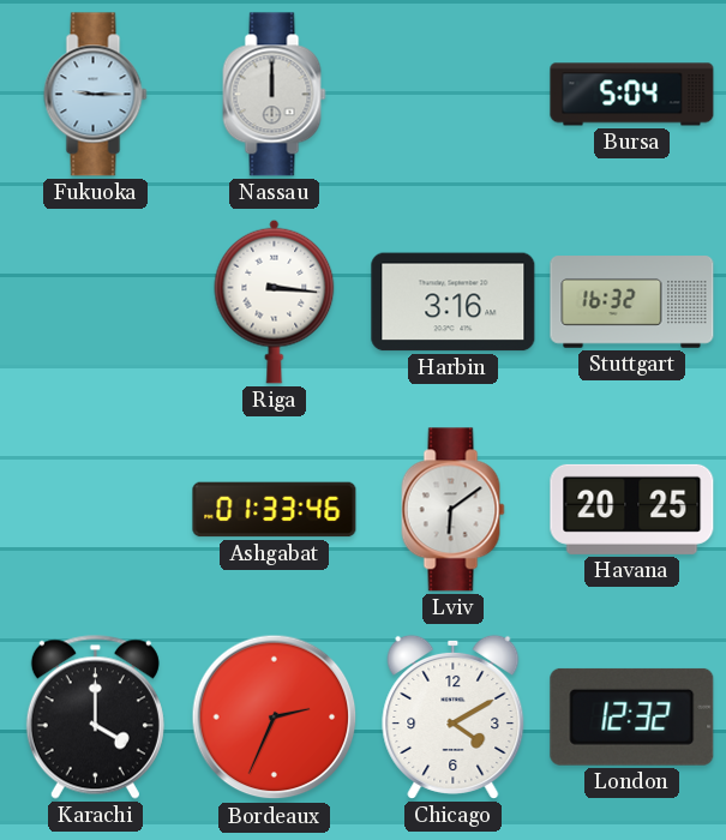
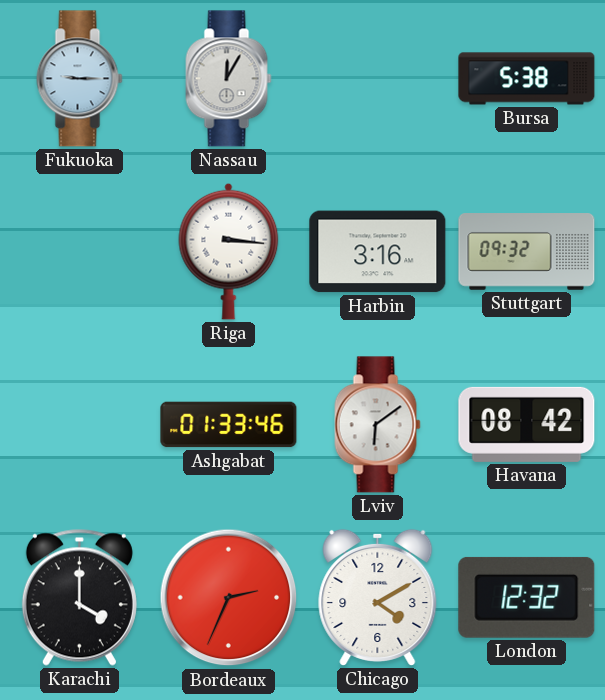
Nassau: 12:00 -> 12:05 (229, 79)
Bursa: 5:04 -> 5:38 (527, 79)
Stuttgart: 16:32 -> 09:32 (527, 252)
Havana: 20:25 -> 08:42 (527, 424)
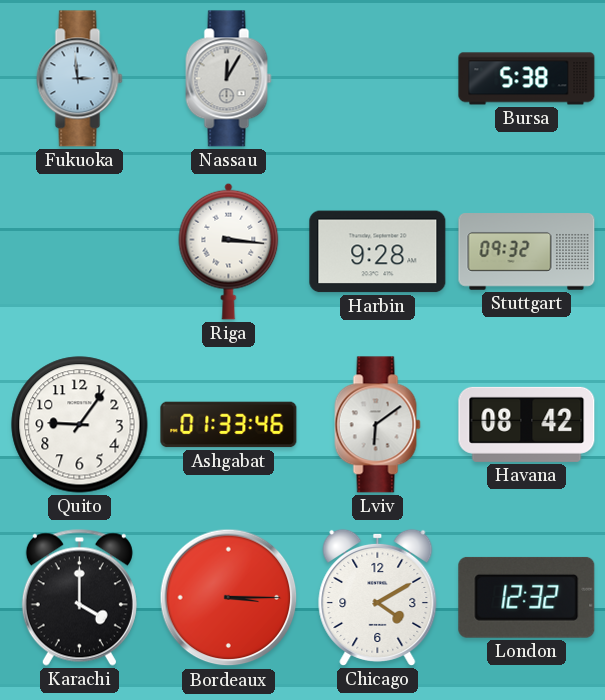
Fukuoka: 9:15 -> 2:59 (80, 79)
Harbin: 3:16 -> 9:28 (378, 252)
Quito: none -> 9:06 (80, 425)
Bordeaux: 2:34 -> 3:15 (229, 598)
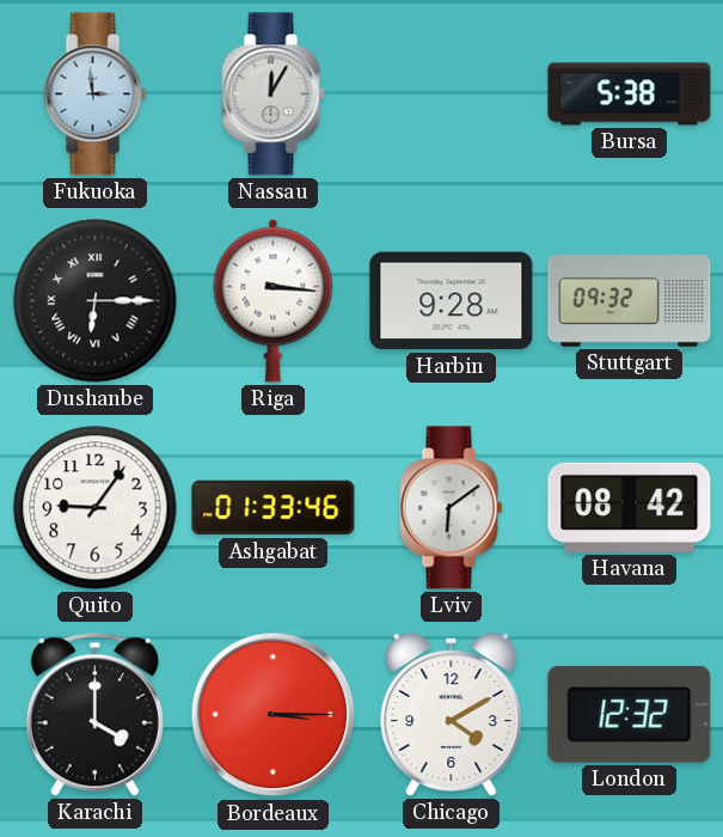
Dushanbe: none -> 6:15 (96, 301)
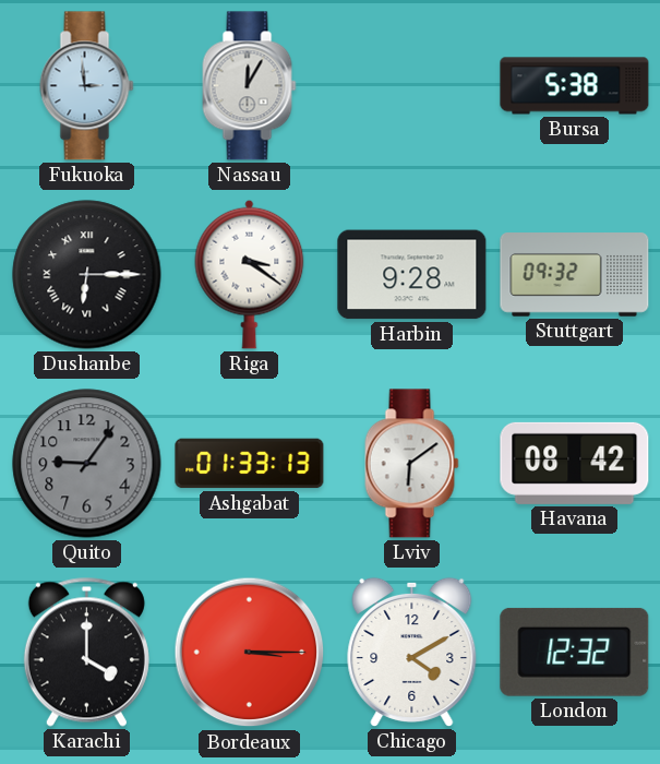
Riga: 3:16 -> 3:21 (250, 274)
Quito dial: white -> grey (87, 464)
Ashgabat: 01:33:46 -> 01:33:13 (250, 464)
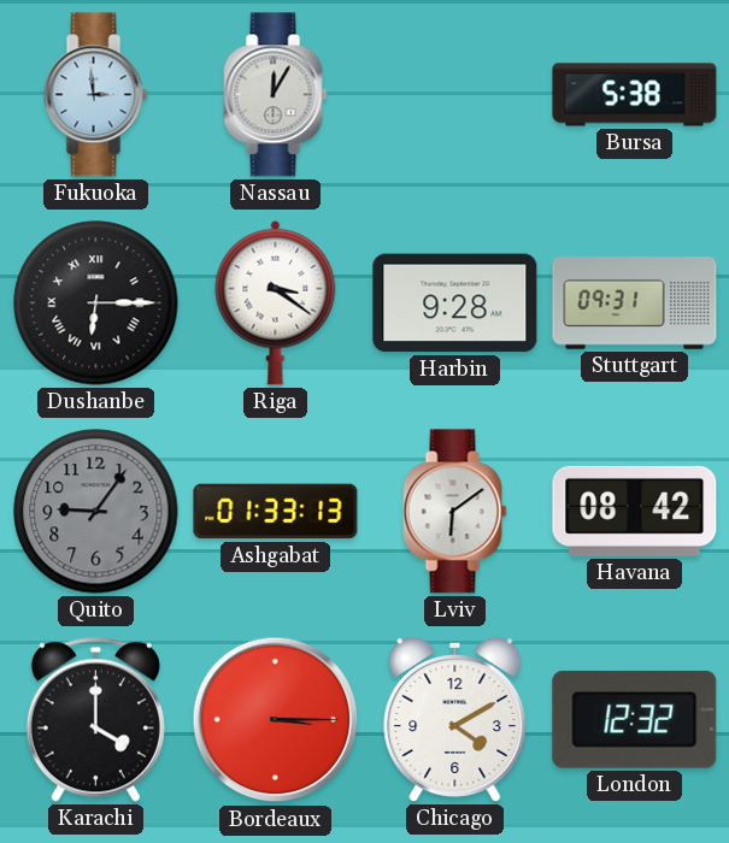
Stuttgart: 09:32 -> 09:31 (635, 303)
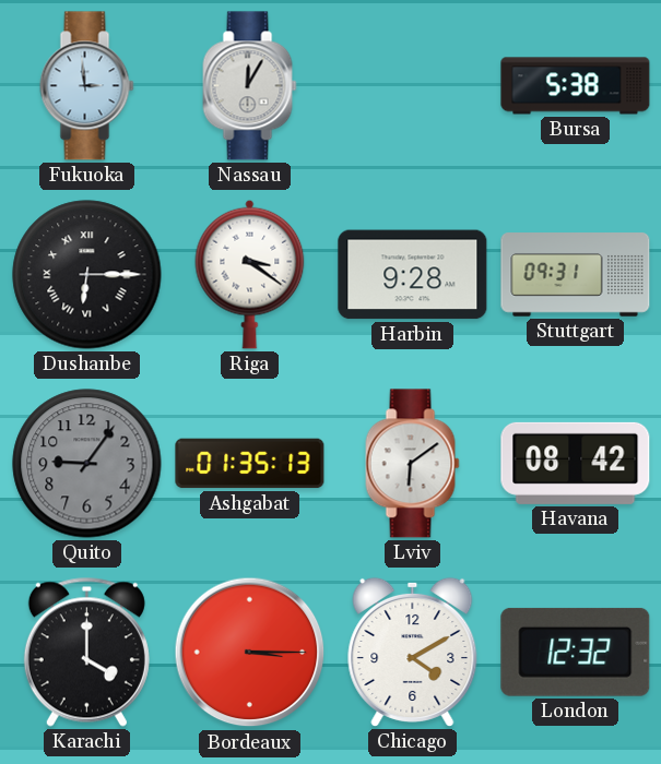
Ashgabat: 01:33 -> 01:35 (250, 464)
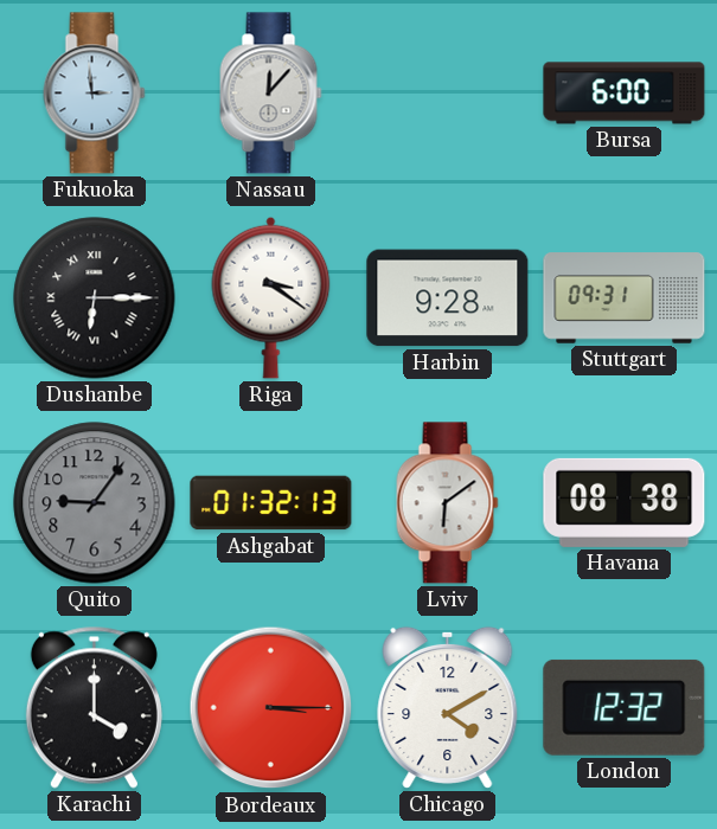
Nassau: 12:05 -> 12:07 (271, 94)
Bursa: 5:38 -> 6:00 (625, 94)
Ashgabat: 01:35 -> 01:32 (271, 503)
Havana: 08:42 -> 08:38 (625, 502)
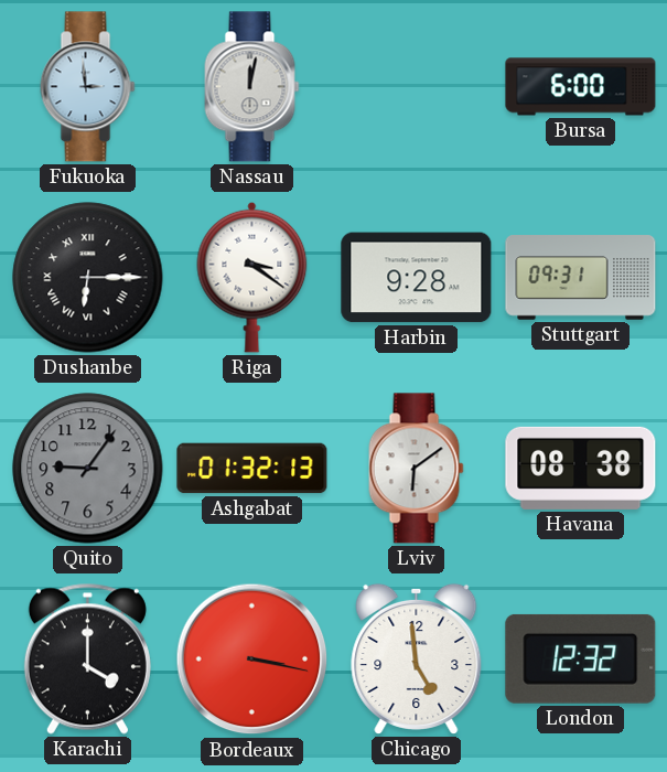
Nassau: 12:07 -> 12:02 (252, 87)
Bordeaux: 3:15 -> 3:17 (252, 660)
Chicago: 4:10 -> 4:59 (417, 658)
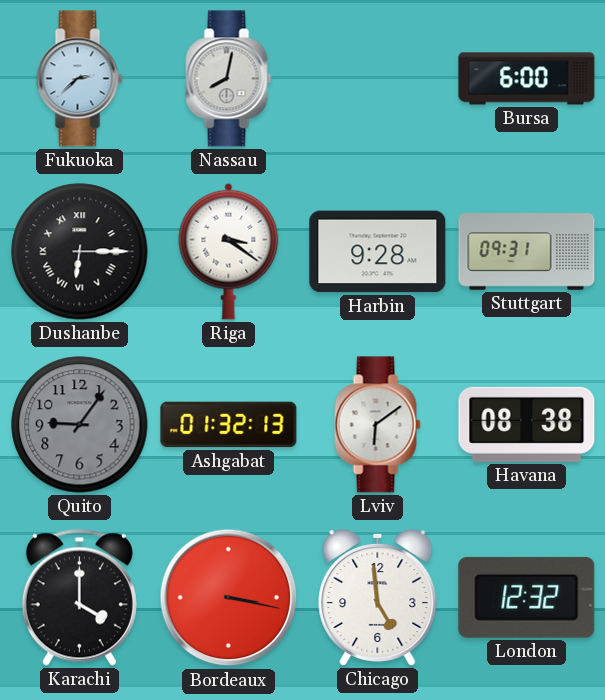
Fukuoka: 2:59 -> 2:38 (80, 79)
Nassau: 12:02 -> 8:02 (229, 79)
